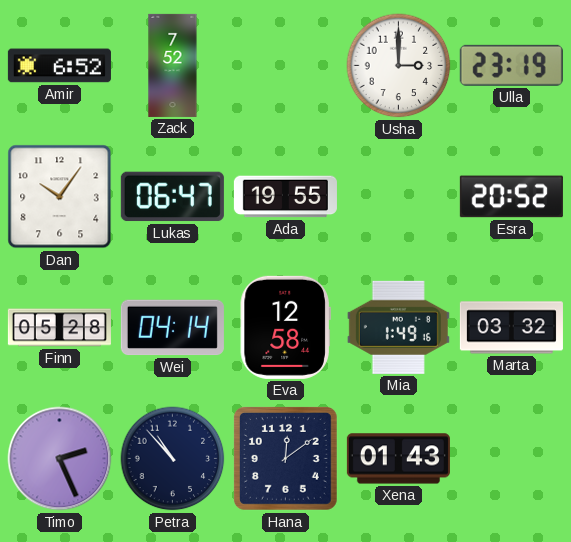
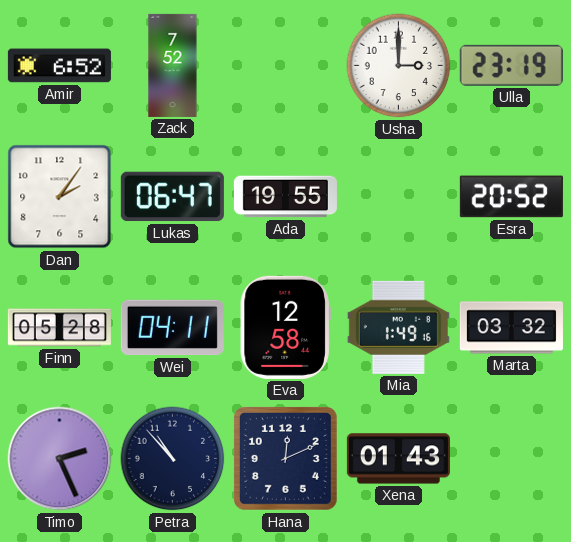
Dan: 10:06 -> 2:06 (60, 197)
Wei: 04:14 -> 04:11 (172, 328)
Hana: 12:09 -> 12:11 (285, 458)
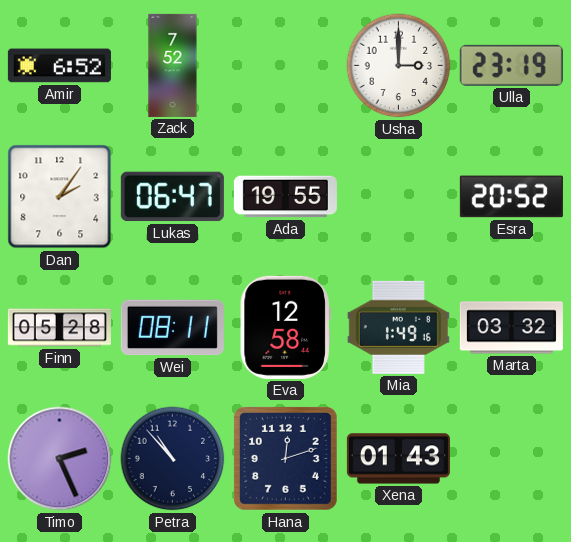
Wei: 04:11 -> 08:11 (172, 328)
Hana: 12:11 -> 12:12 (285, 458)
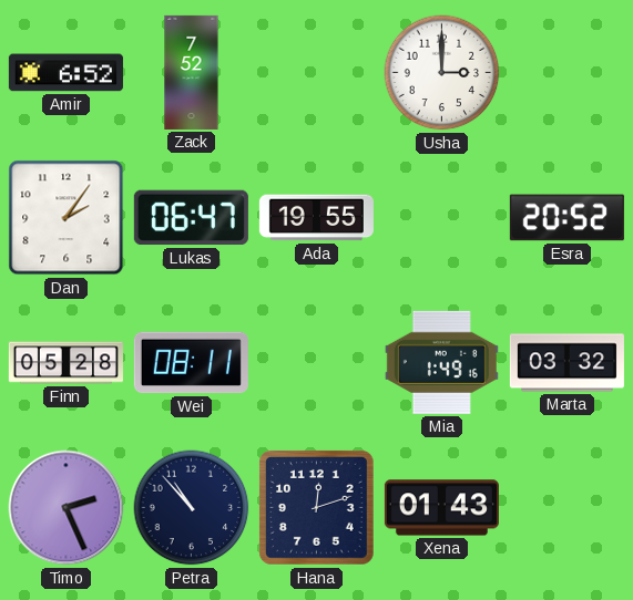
Ulla: 23:19 -> none (511, 65)
Eva: 12:58 -> none (285, 327)
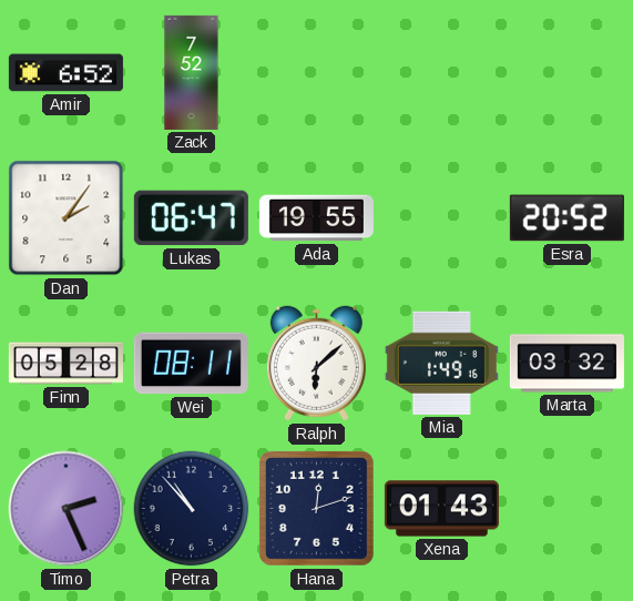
Usha: 3:00 -> none (442, 73)
Ralph: none -> 6:08 (316, 364)
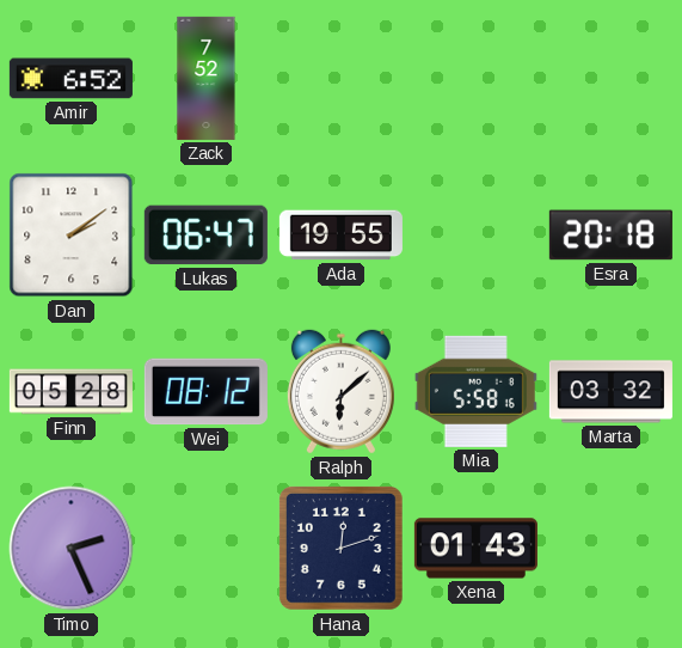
Dan: 2:06 -> 2:09 (72, 236)
Esra: 20:52 -> 20:18 (610, 236)
Wei: 08:11 -> 08:12 (205, 392)
Mia: 1:49 -> 5:58 (475, 391)
Petra: 10:53 -> none (192, 509)
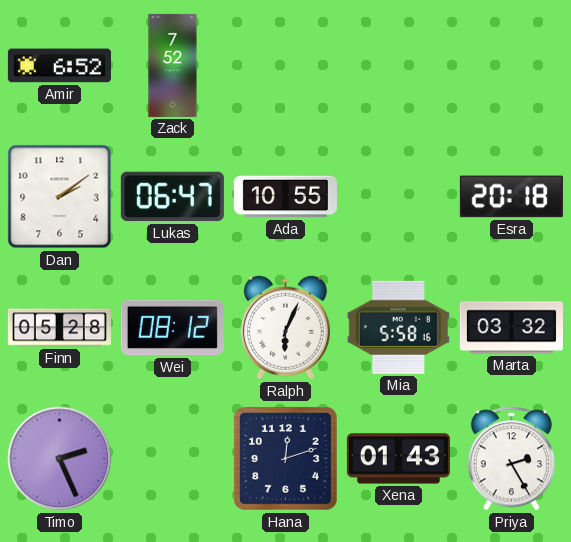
Ada: 19:55 -> 10:55 (285, 197)
Ralph: 6:08 -> 6:04 (285, 328)
Priya: none -> 2:25 (511, 459)
